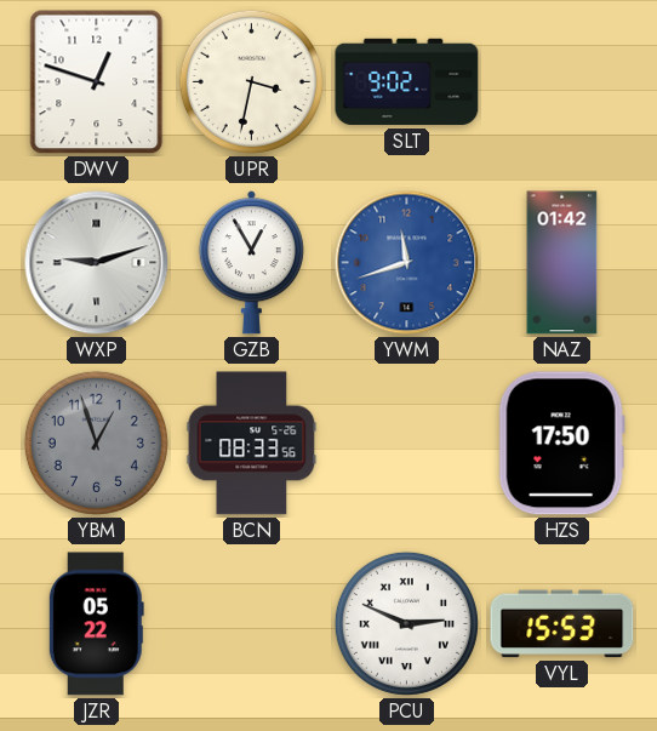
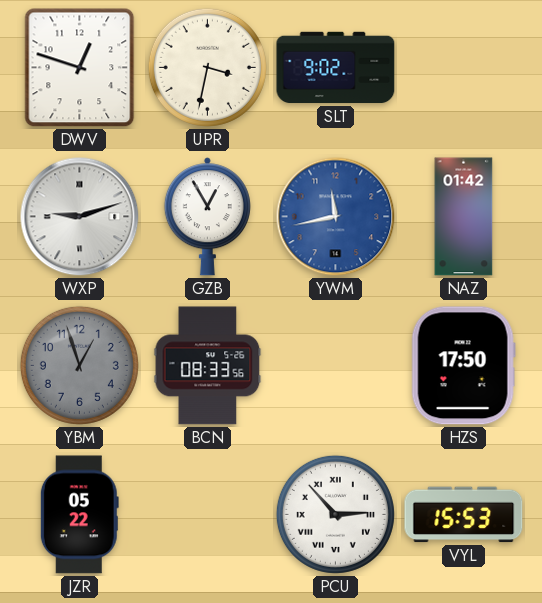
YWM: 11:42 -> 11:43 (336, 217)
PCU: 2:49 -> 2:53 (335, 514)
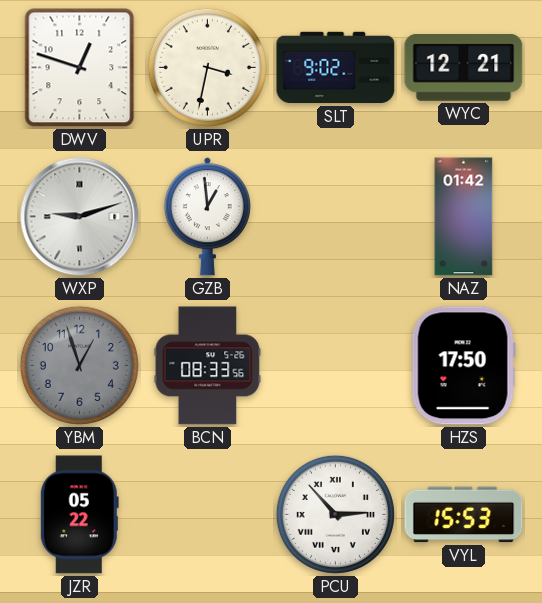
WYC: none -> 12:21 (464, 68)
GZB: 12:55 -> 12:59 (207, 217)
YWM: 11:43 -> none (336, 217)
